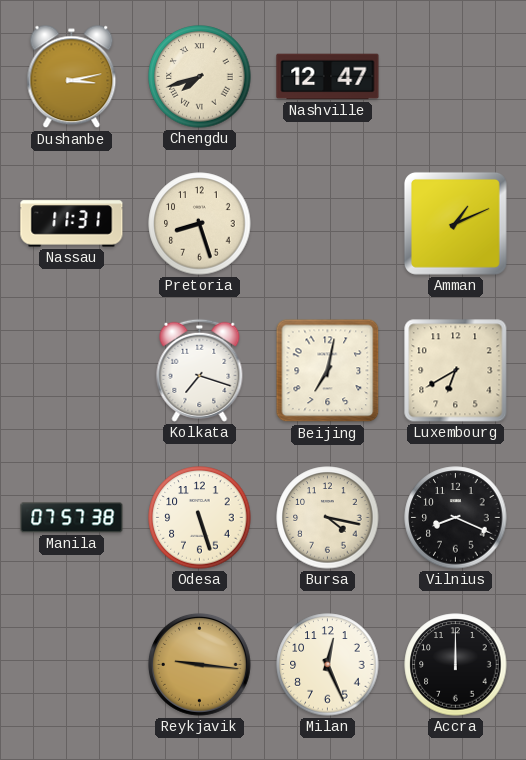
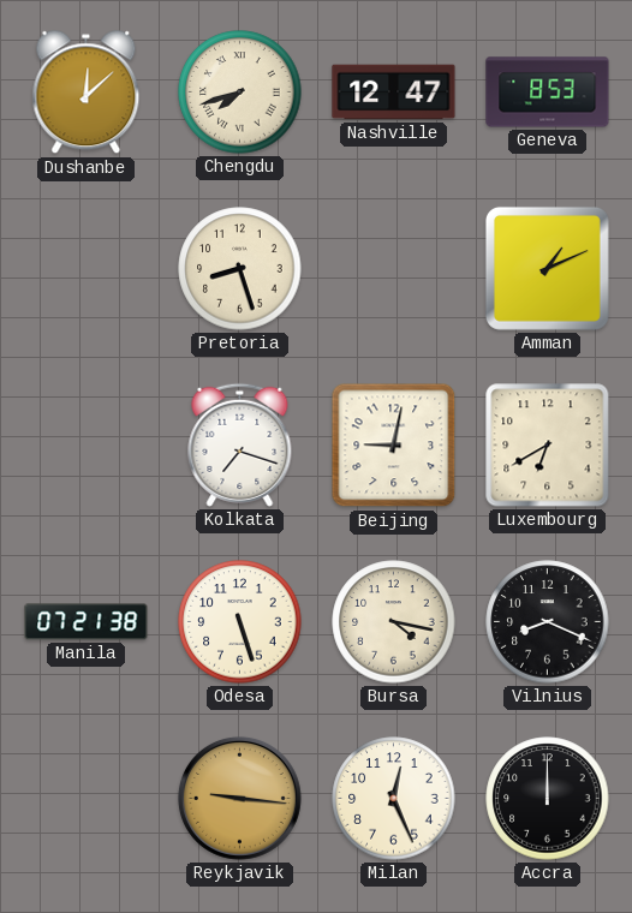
Dushanbe: 3:13 -> 12:08 (87, 93)
Geneva: none -> 8:53 (548, 93)
Nassau: 11:31 -> none (72, 224)
Beijing: 7:02 -> 9:02 (394, 446)
Manila: 07:57 -> 07:21 (87, 622)
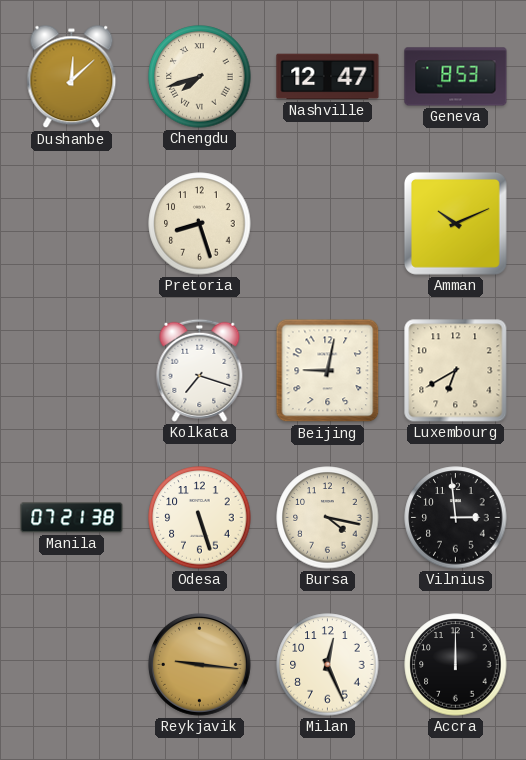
Amman: 1:11 -> 10:11 (455, 223)
Vilnius: 8:19 -> 2:59 (456, 518)
